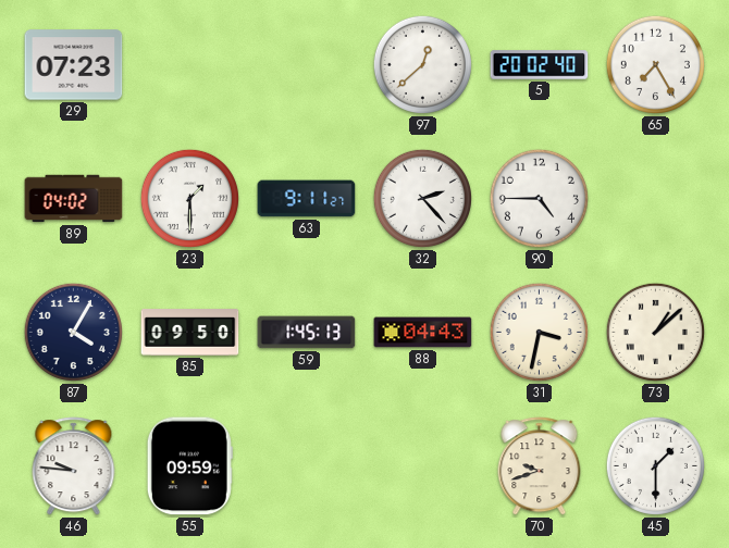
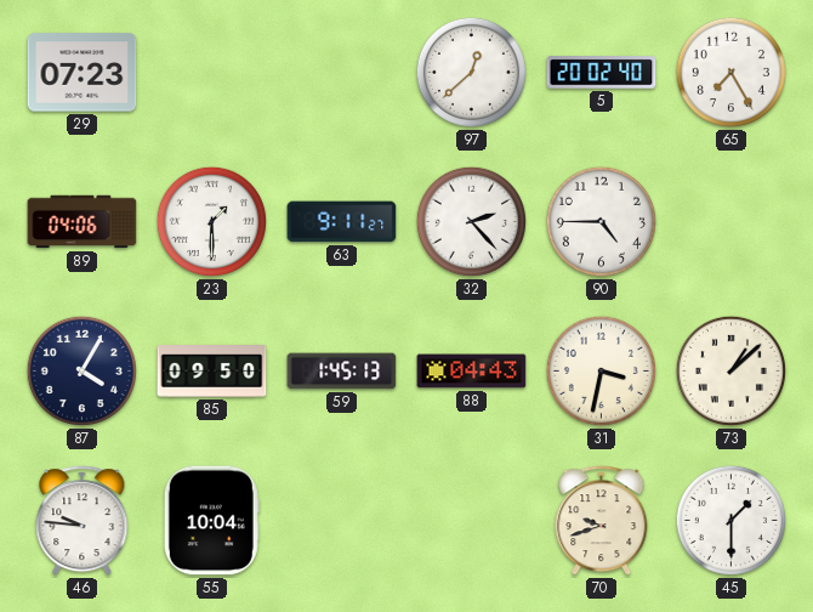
89: 04:02 -> 04:06 (83, 222)
55: 09:59 -> 10:04 (211, 521)
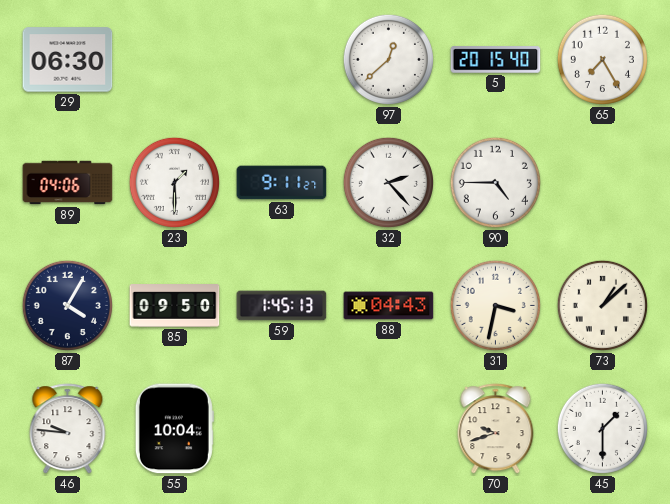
29: 07:23 -> 06:30 (68, 60)
5: 20:02 -> 20:15 (496, 60)
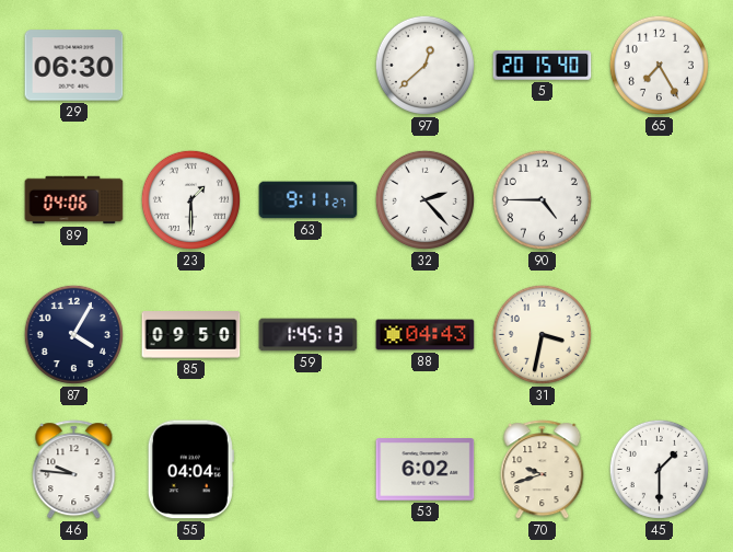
73: 1:08 -> none (602, 305)
55: 10:04 -> 04:04 (190, 470)
53: none -> 6:02 (426, 470)
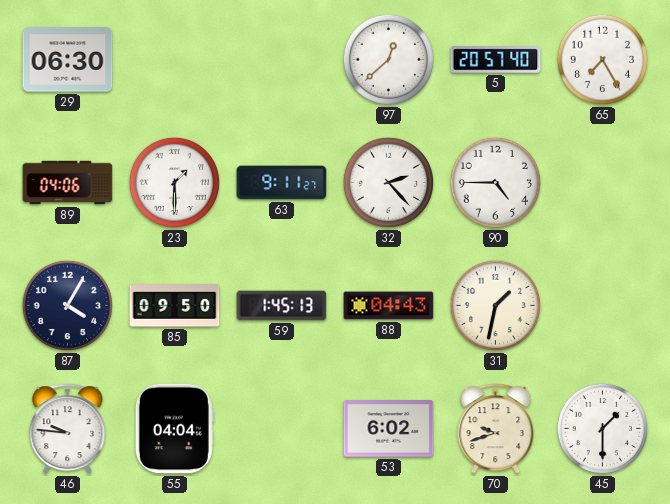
5: 20:15 -> 20:57 (496, 60)
31: 3:32 -> 1:32 (495, 305)
